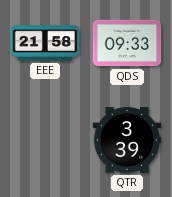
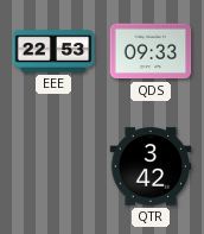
EEE: 21:58 -> 22:53 (53, 51)
QTR: 3:39 -> 3:42 (151, 166)
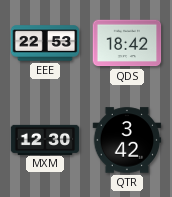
QDS: 09:33 -> 18:42 (127, 43)
MXM: none -> 12:30 (45, 139)
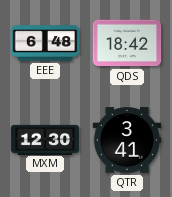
EEE: 22:53 -> 6:48 (45, 43)
QTR: 3:42 -> 3:41 (127, 140)
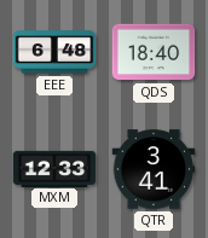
QDS: 18:42 -> 18:40 (154, 52)
MXM: 12:30 -> 12:33 (54, 168)
